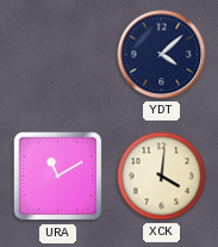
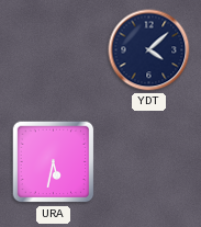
URA: 11:10 -> 5:32 (54, 162)
XCK: 4:01 -> none (162, 177)
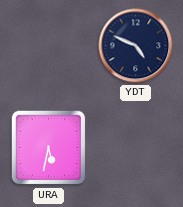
YDT: 4:08 -> 4:49 (136, 46)
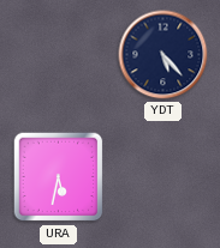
YDT: 4:49 -> 5:23 (163, 55)
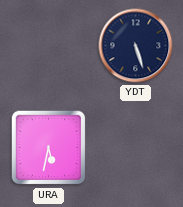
YDT: 5:23 -> 5:27 (136, 46)
